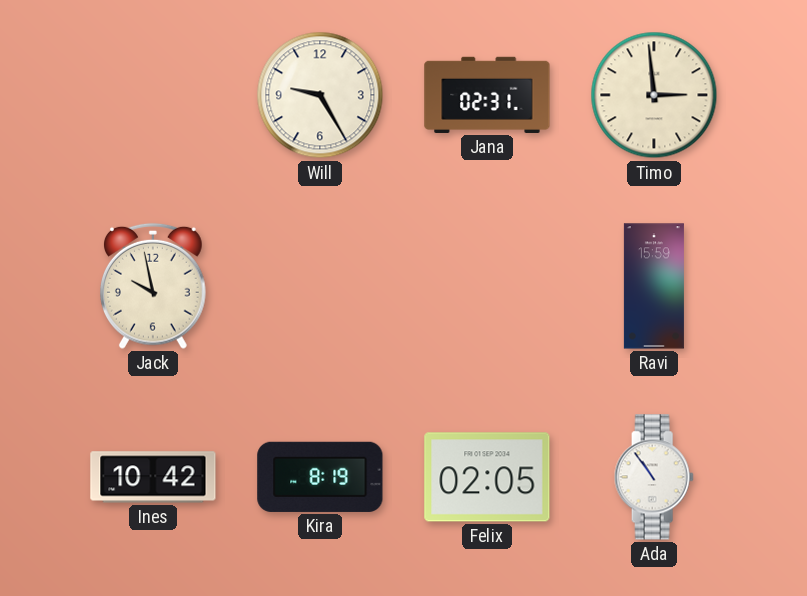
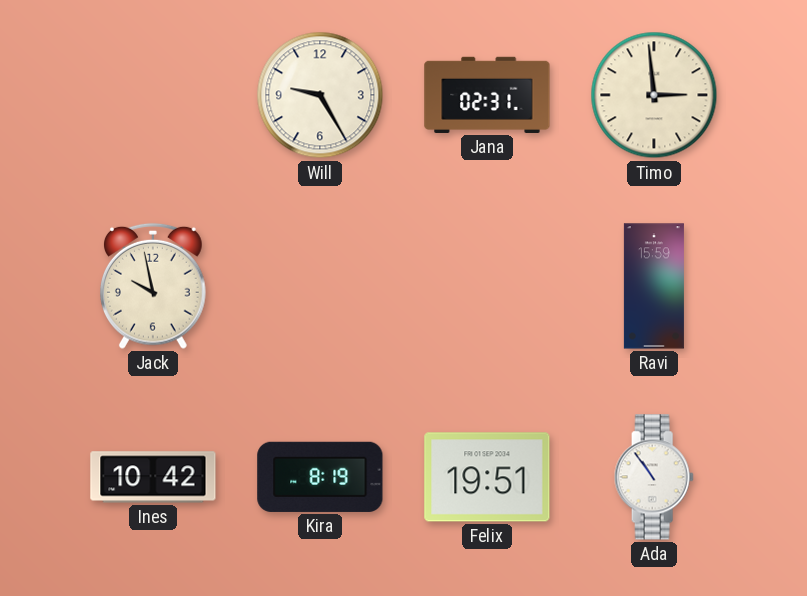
Felix: 02:05 -> 19:51 (487, 477)
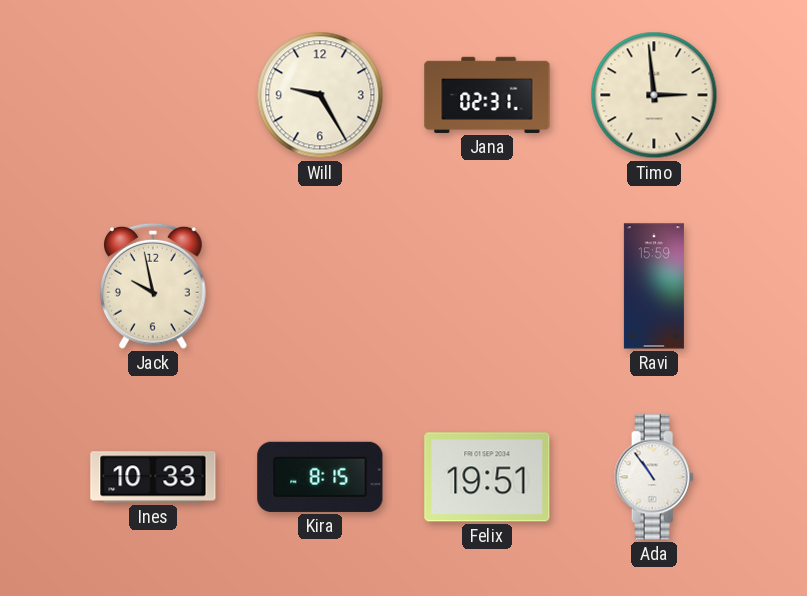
Ines: 10:42 -> 10:33 (153, 477)
Kira: 8:19 -> 8:15 (320, 477)
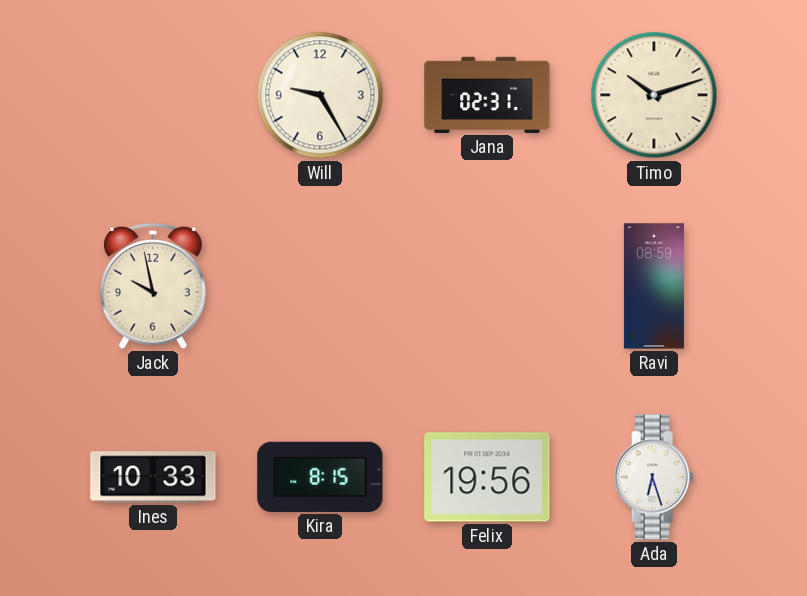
Timo: 2:59 -> 10:12 (654, 95)
Ravi: 15:59 -> 08:59 (654, 286)
Felix: 19:51 -> 19:56 (487, 477)
Ada: 10:54 -> 6:27 (654, 477)
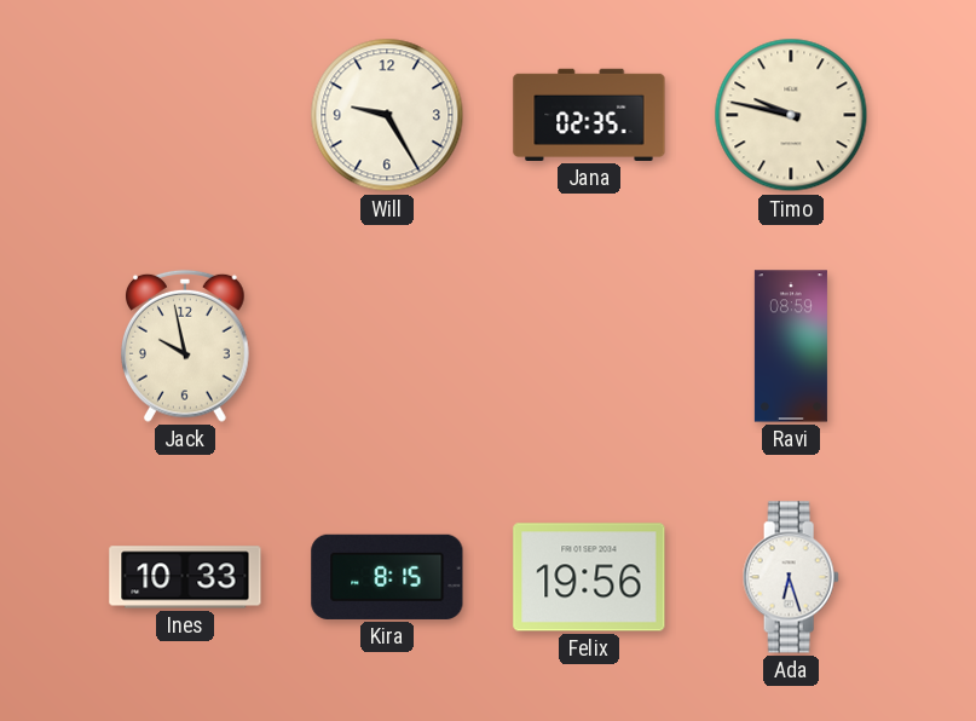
Jana: 02:31 -> 02:35 (589, 115)
Timo: 10:12 -> 9:47 (791, 115)
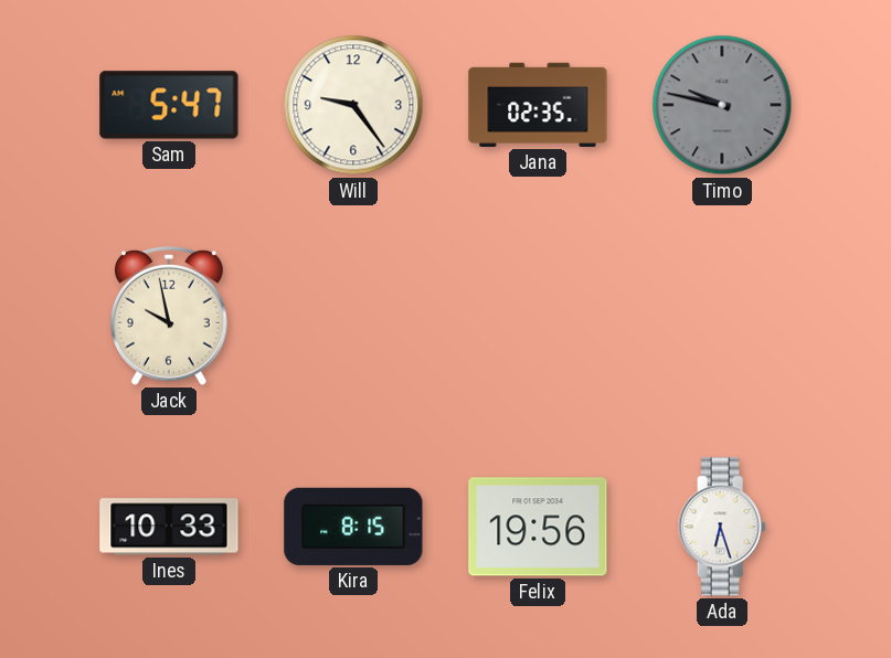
Sam: none -> 5:47 (169, 105)
Will: 9:25 -> 9:24 (353, 105)
Timo dial: cream -> grey (722, 105)
Ravi: 08:59 -> none (791, 346)
